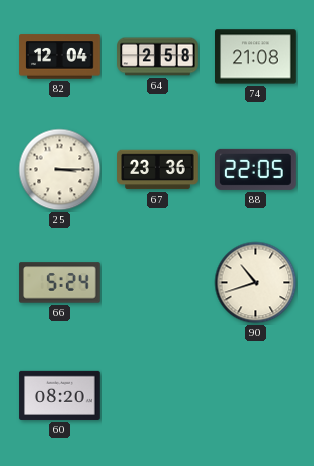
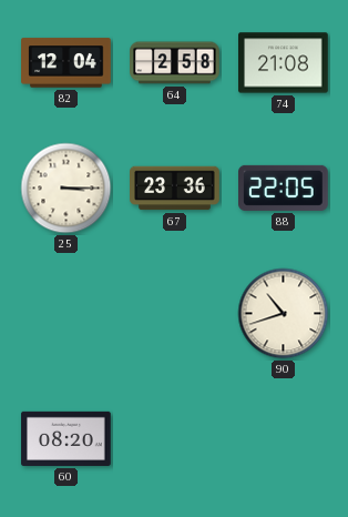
66: 5:24 -> none (60, 283)
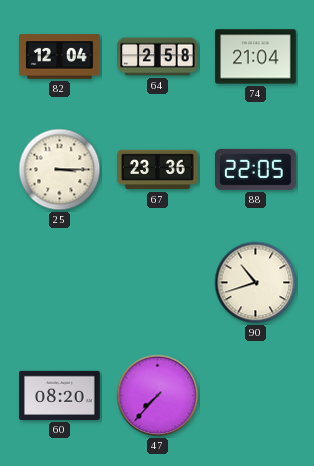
74: 21:08 -> 21:04 (256, 57)
47: none -> 7:37 (158, 396)
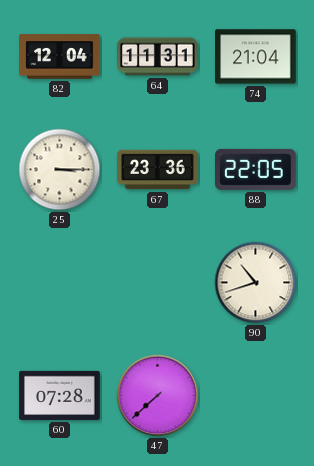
64: 2:58 -> 11:31 (158, 57)
60: 08:20 -> 07:28 (60, 395)
47: 7:37 -> 7:38 (158, 396)
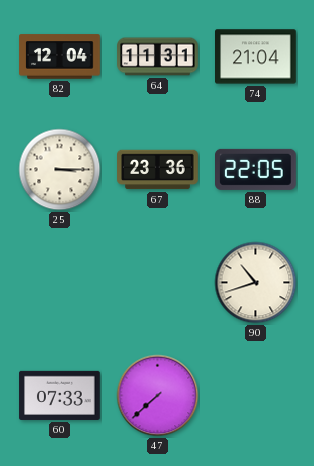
60: 07:28 -> 07:33 (60, 395)
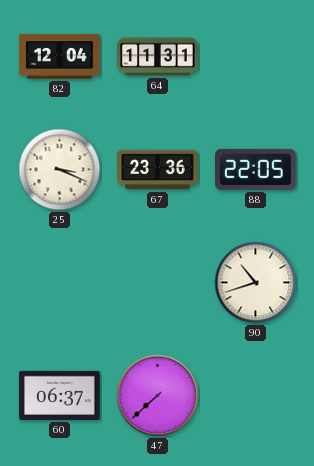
74: 21:04 -> none (256, 57)
25: 3:15 -> 3:19 (60, 170)
60: 07:33 -> 06:37 (60, 395)
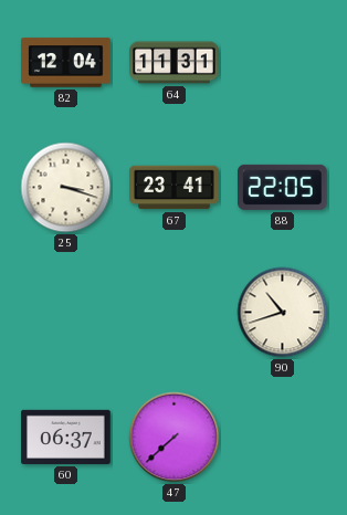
25: 3:19 -> 3:18 (66, 188)
67: 23:36 -> 23:41 (175, 188)
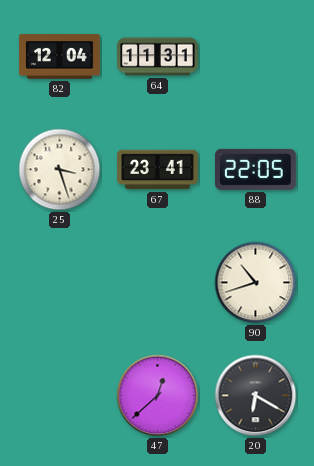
25: 3:18 -> 3:27 (60, 170)
60: 06:37 -> none (66, 437)
47: 7:38 -> 12:38 (158, 396)
20: none -> 6:20 (256, 396)
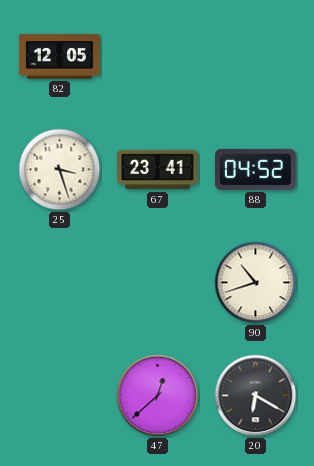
82: 12:04 -> 12:05 (60, 57)
64: 11:31 -> none (158, 57)
88: 22:05 -> 04:52 (256, 169)
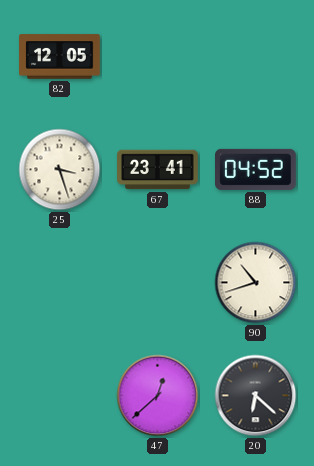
20: 6:20 -> 6:22 (256, 396)
